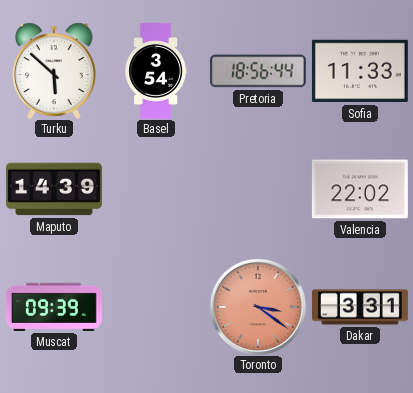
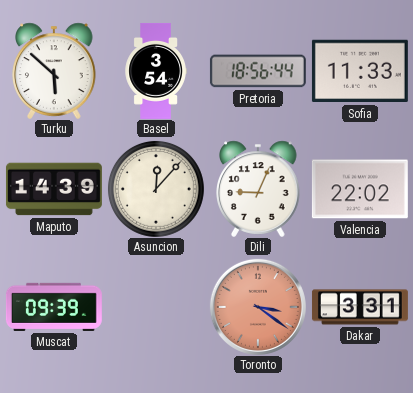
Asuncion: none -> 12:07 (156, 189)
Dili: none -> 9:04 (258, 189)
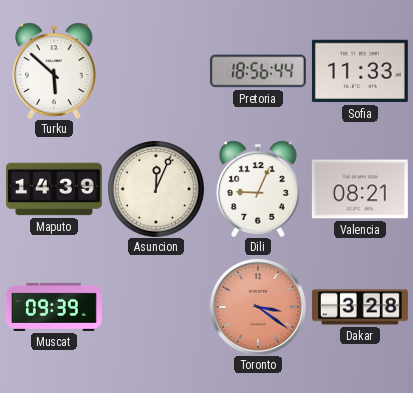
Basel: 3:54 -> none (156, 71)
Asuncion: 12:07 -> 12:04 (156, 189)
Valencia: 22:02 -> 08:21 (360, 189)
Dakar: 3:31 -> 3:28 (360, 307)
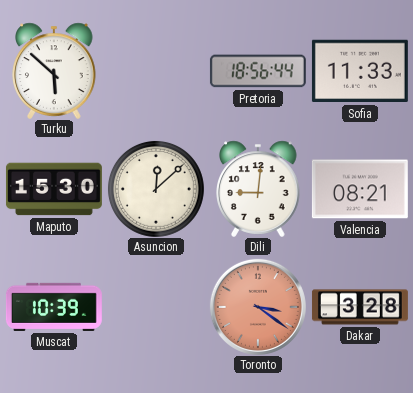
Maputo: 14:39 -> 15:30 (54, 189)
Asuncion: 12:04 -> 12:08 (156, 189)
Dili: 9:04 -> 9:01 (258, 189)
Muscat: 09:39 -> 10:39 (54, 307)
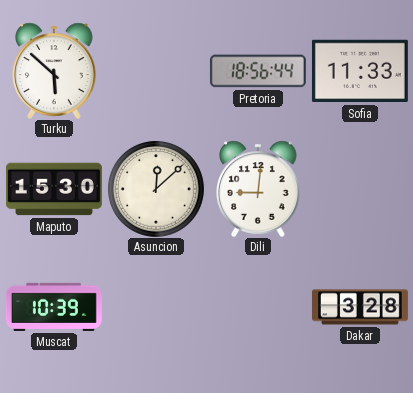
Valencia: 08:21 -> none (360, 189)
Toronto: 3:21 -> none (258, 307)
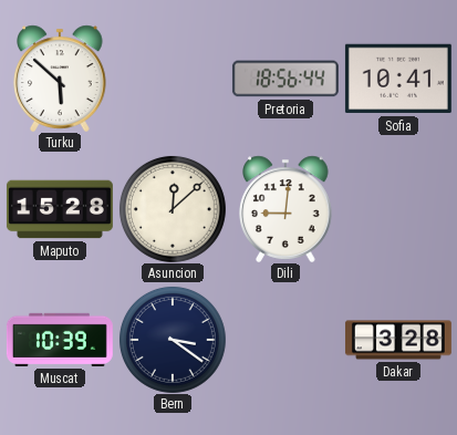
Sofia: 11:33 -> 10:41 (398, 79)
Maputo: 15:30 -> 15:28 (60, 209)
Bern: none -> 3:21 (173, 340)
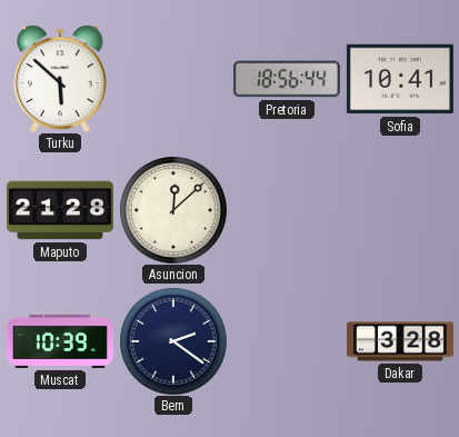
Maputo: 15:28 -> 21:28 (60, 210)
Dili: 9:01 -> none (285, 209)
Bern: 3:21 -> 2:21 (173, 341)
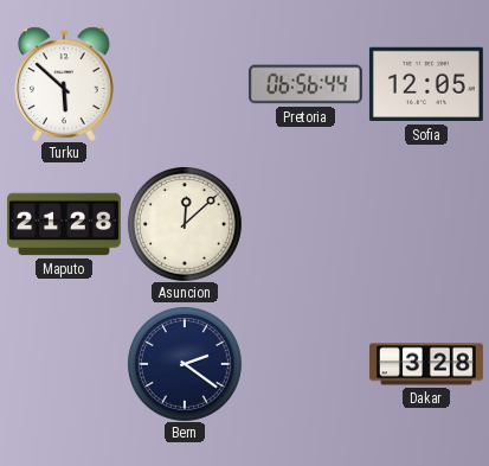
Pretoria: 18:56 -> 06:56 (305, 84)
Sofia: 10:41 -> 12:05 (426, 84)
Muscat: 10:39 -> none (60, 341)
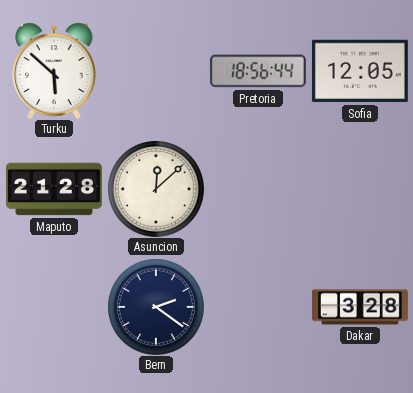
Pretoria: 06:56 -> 18:56 (258, 71)
